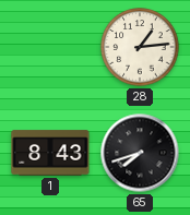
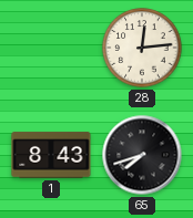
28: 1:14 -> 12:14 (142, 48)
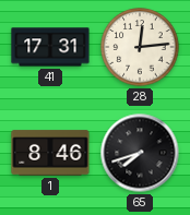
41: none -> 17:31 (50, 47)
1: 8:43 -> 8:46 (50, 153)
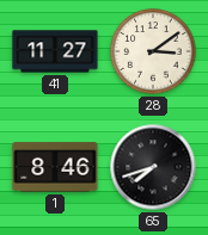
41: 17:31 -> 11:27 (55, 51)
28: 12:14 -> 3:09 (153, 51)
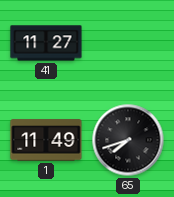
28: 3:09 -> none (153, 51)
1: 8:46 -> 11:49 (46, 140)
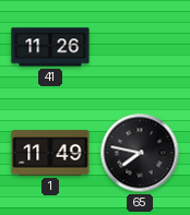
41: 11:27 -> 11:26 (50, 47)
65: 7:42 -> 7:47 (140, 153)
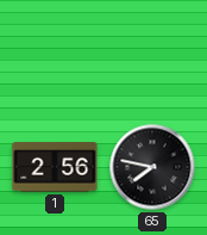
41: 11:26 -> none (50, 47)
1: 11:49 -> 2:56 (55, 167)
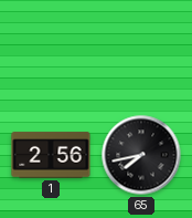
65: 7:47 -> 7:43 (141, 155)
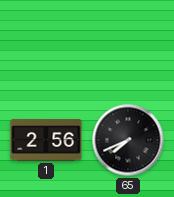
65: 7:43 -> 7:41 (128, 140)
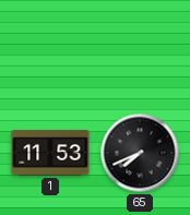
1: 2:56 -> 11:53 (50, 153)
